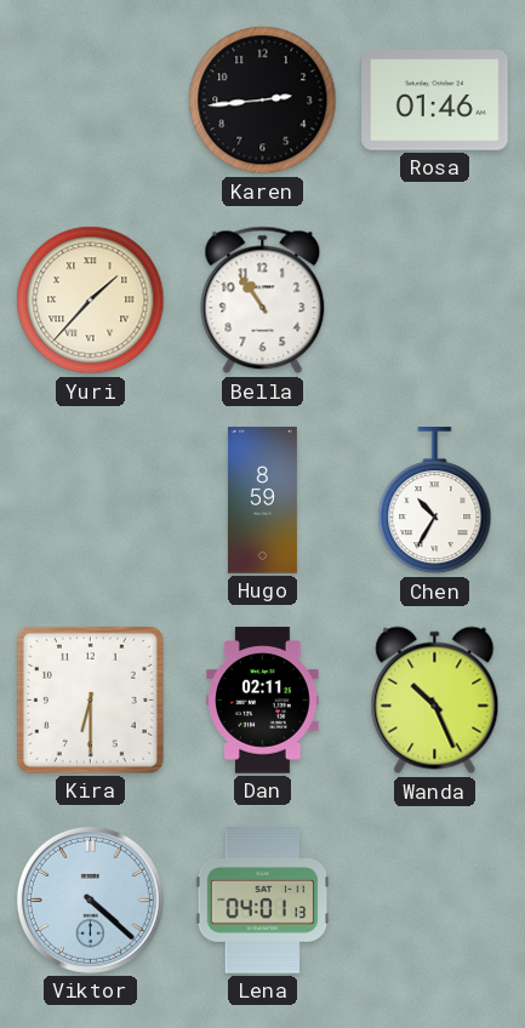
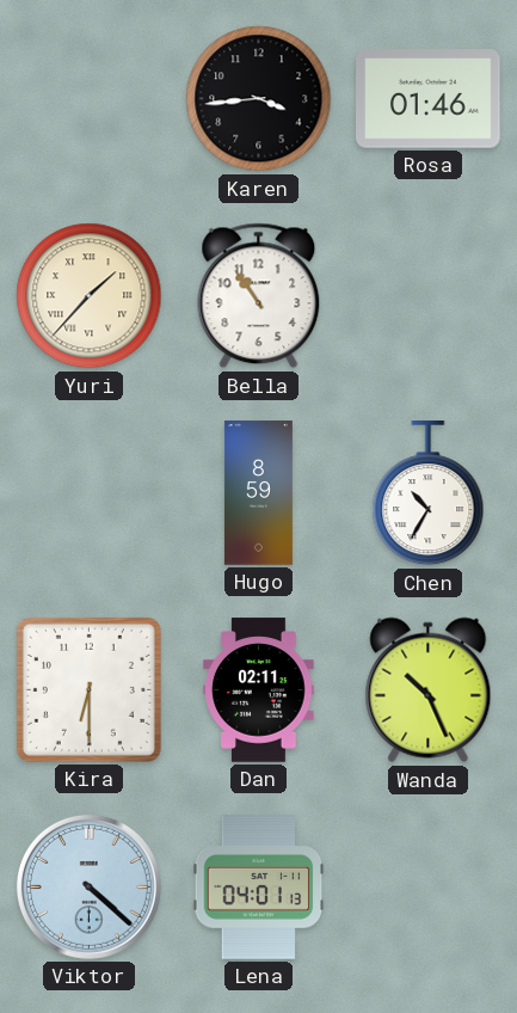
Karen: 2:44 -> 3:44 (259, 99)
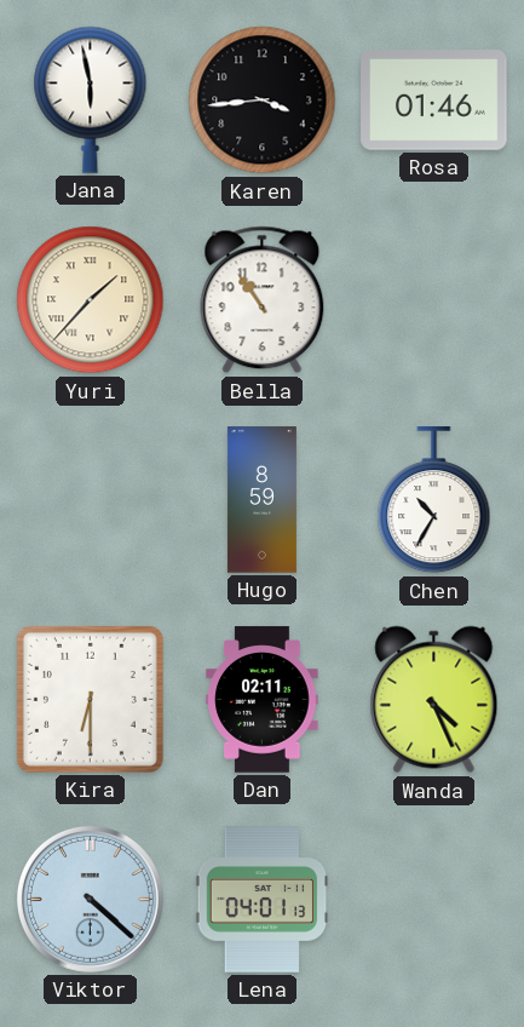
Jana: none -> 5:58 (91, 99)
Wanda: 10:26 -> 4:26 (434, 700)
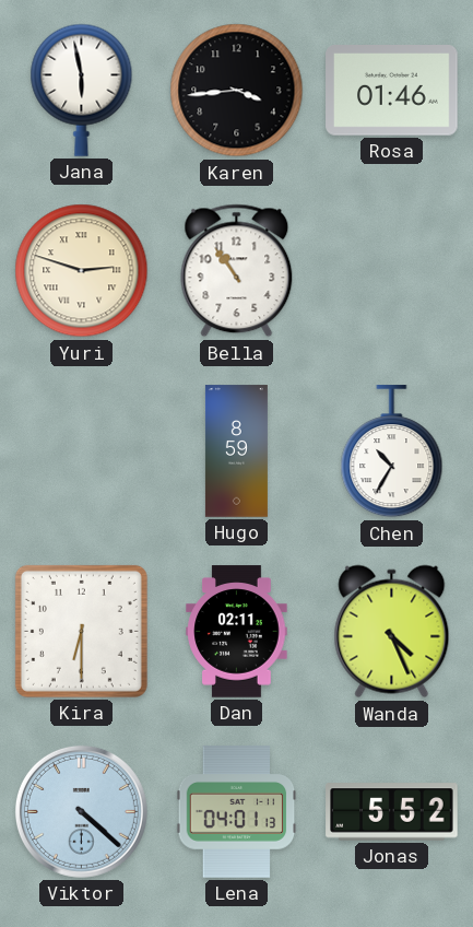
Yuri: 1:37 -> 2:48 (82, 271)
Jonas: none -> 5:52 (392, 812)
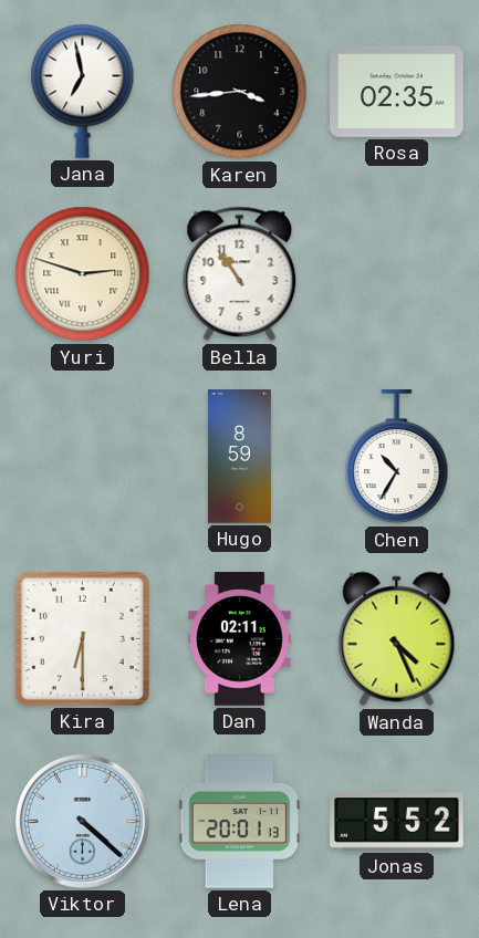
Jana: 5:58 -> 6:58 (83, 91)
Rosa: 01:46 -> 02:35 (397, 92)
Lena: 04:01 -> 20:01 (240, 822)
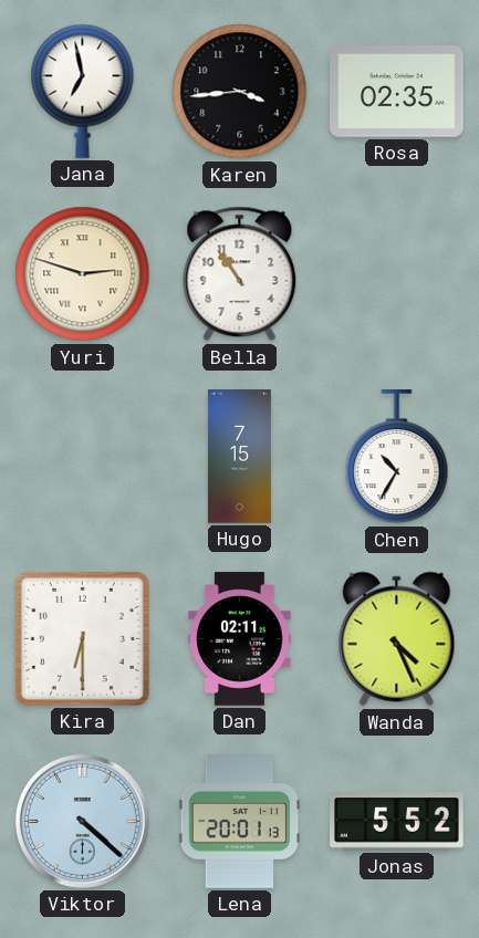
Hugo: 8:59 -> 7:15 (239, 457)
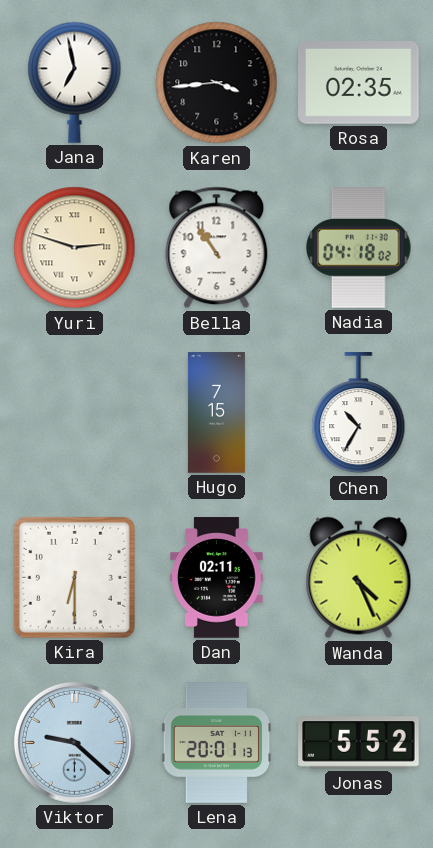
Nadia: none -> 04:18 (359, 248)
Viktor: 4:22 -> 9:22 (74, 742)
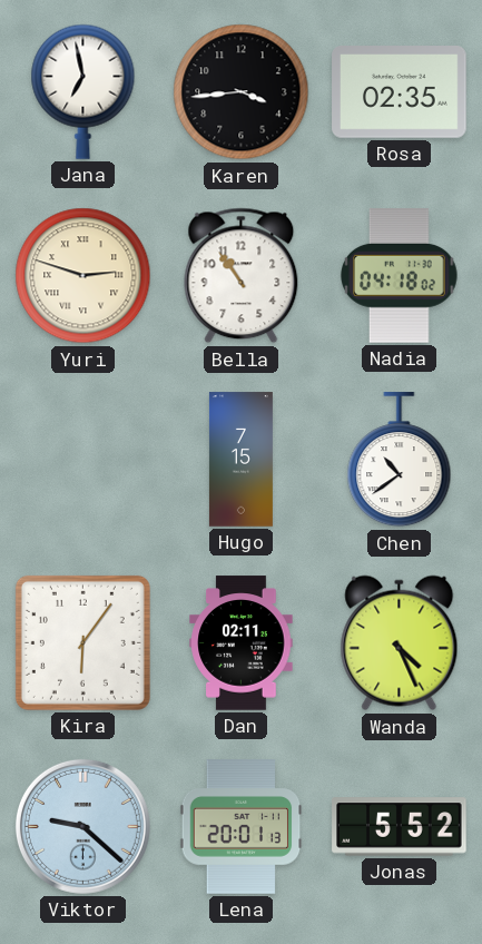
Chen: 10:35 -> 10:39 (400, 460)
Kira: 6:30 -> 6:06 (82, 642)
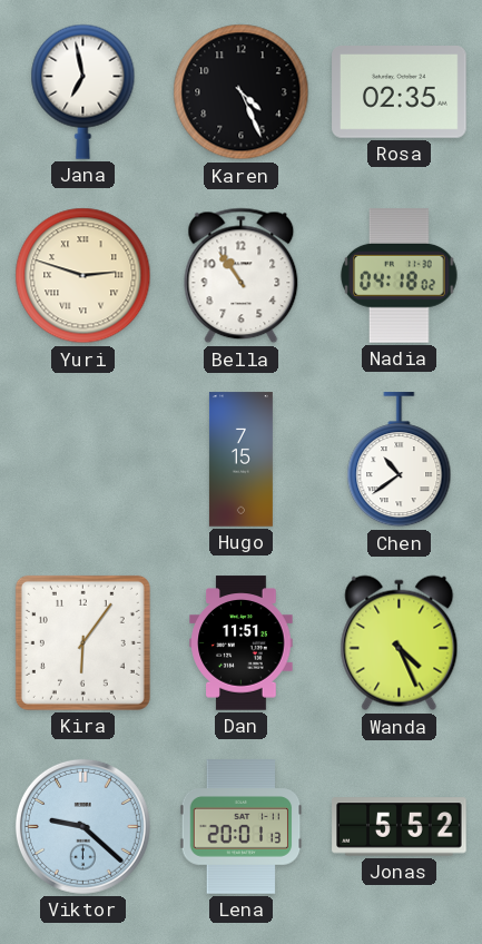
Karen: 3:44 -> 4:26 (242, 92)
Dan: 02:11 -> 11:51 (242, 643)
